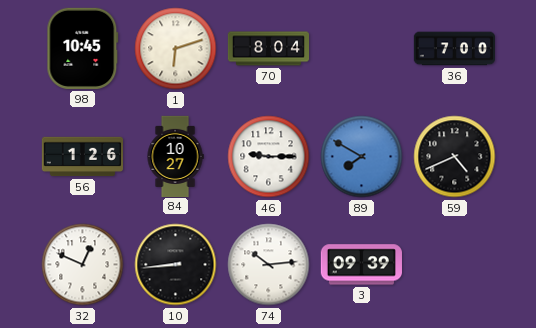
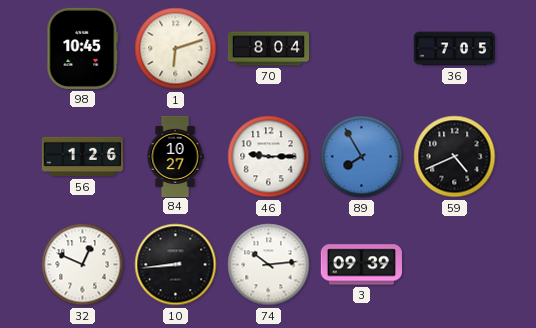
36: 7:00 -> 7:05 (454, 49)
89: 7:50 -> 7:55 (362, 157)
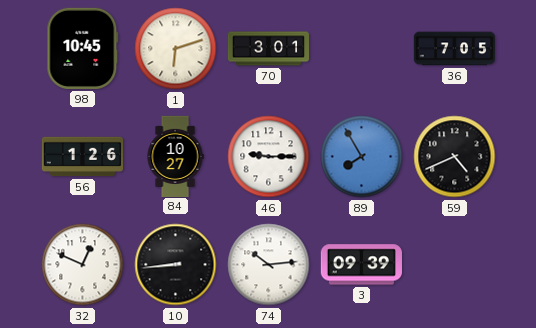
70: 8:04 -> 3:01 (269, 49)
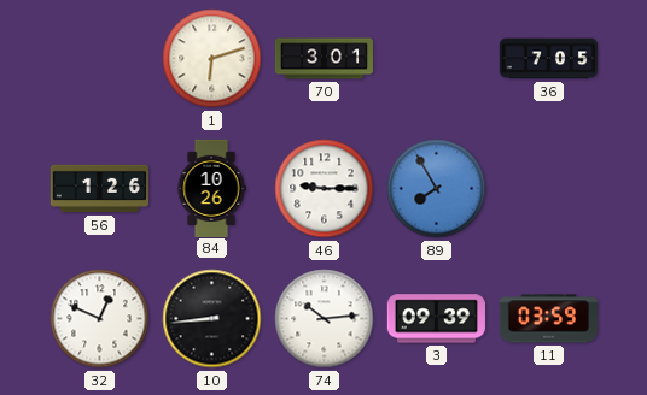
98: 10:45 -> none (83, 48)
84: 10:27 -> 10:26 (211, 188)
59: 4:41 -> none (455, 157)
11: none -> 03:59 (548, 319)
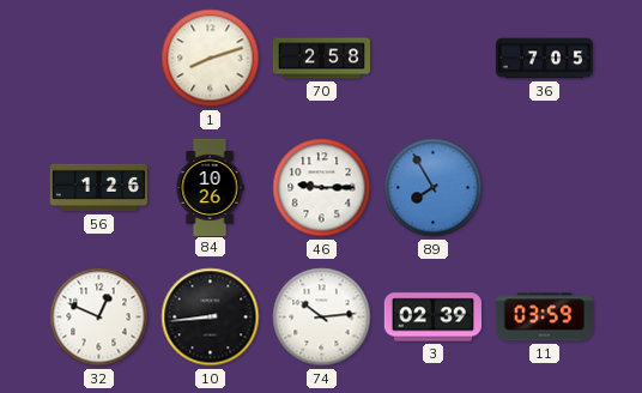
1: 6:12 -> 8:12 (211, 59)
70: 3:01 -> 2:58 (322, 59)
3: 09:39 -> 02:39 (432, 318)
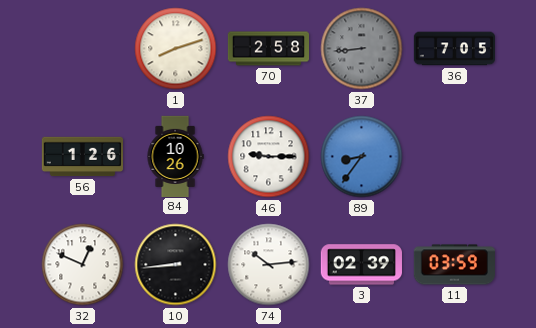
37: none -> 8:44 (362, 49)
89: 7:55 -> 8:36 (362, 157)
